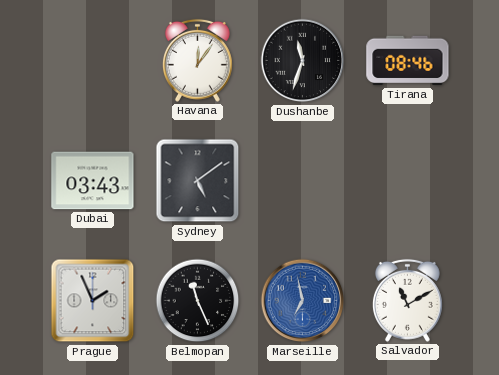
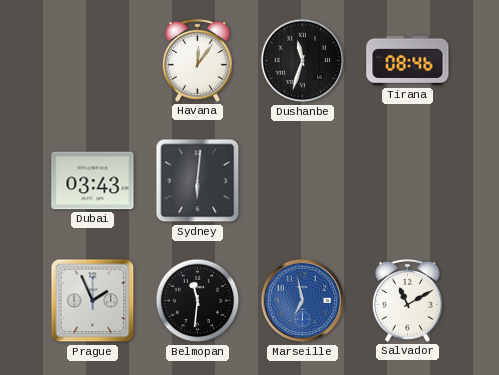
Sydney: 5:09 -> 6:01 (198, 181)
Belmopan: 11:26 -> 11:31 (198, 301)
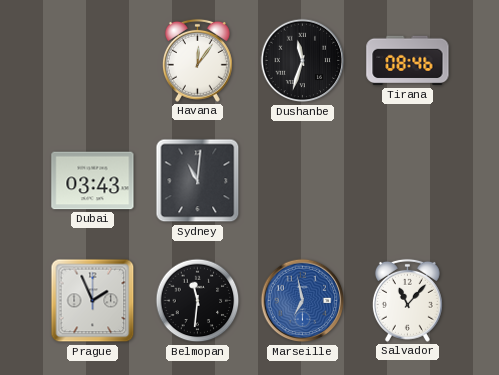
Sydney: 6:01 -> 11:01 (198, 181)
Salvador: 11:10 -> 11:07 (407, 300)
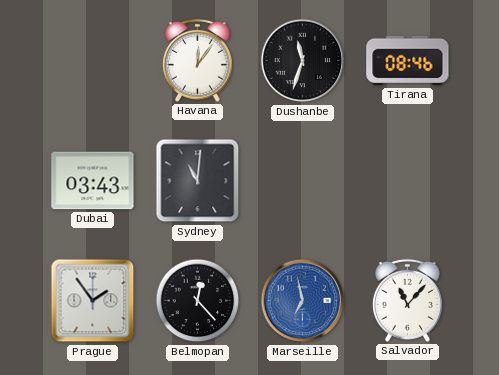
Prague: 1:56 -> 1:54 (93, 301)
Belmopan: 11:31 -> 12:23 (198, 301)
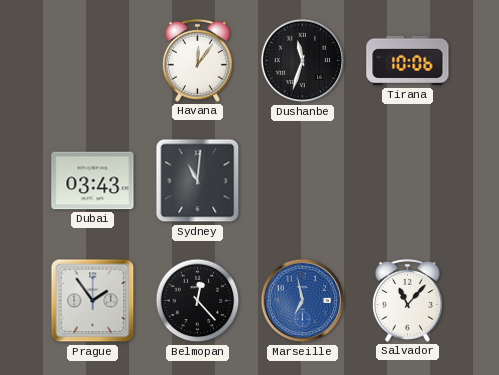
Tirana: 08:46 -> 10:06 (408, 61)
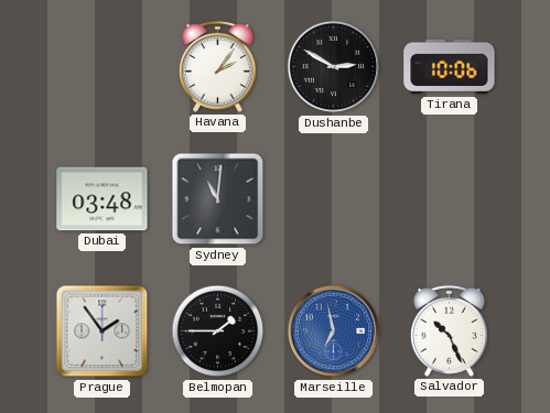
Havana: 12:06 -> 2:06 (217, 66)
Dushanbe: 11:33 -> 2:50 (334, 67)
Dubai: 03:43 -> 03:48 (103, 199)
Belmopan: 12:23 -> 1:45 (218, 332)
Salvador: 11:07 -> 10:26 (449, 330)
